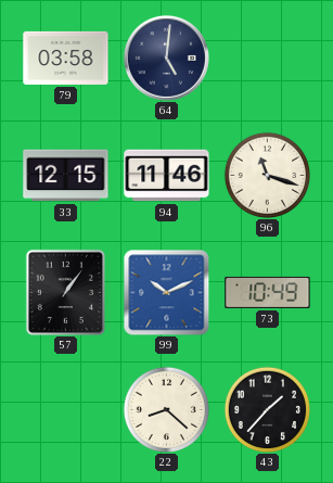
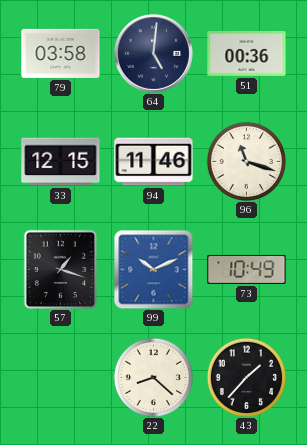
51: none -> 00:36 (247, 54)
57: 1:06 -> 1:18 (60, 269)
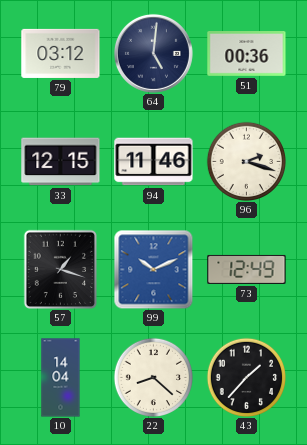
79: 03:58 -> 03:12 (61, 53)
96: 11:18 -> 2:18 (246, 161)
73: 10:49 -> 12:49 (247, 269)
10: none -> 14:04 (61, 378)
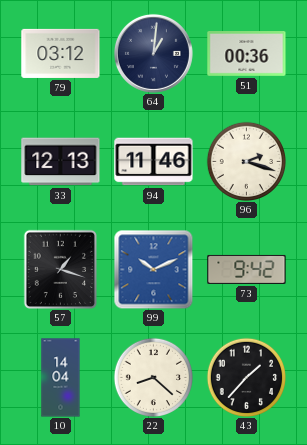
64: 5:01 -> 1:01 (153, 53)
33: 12:15 -> 12:13 (61, 162)
73: 12:49 -> 9:42 (247, 269)
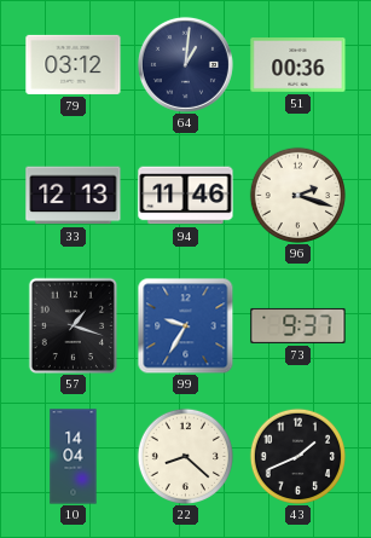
99: 10:11 -> 9:35 (185, 325)
73: 9:42 -> 9:37 (298, 325)
43: 1:37 -> 1:41 (297, 456)
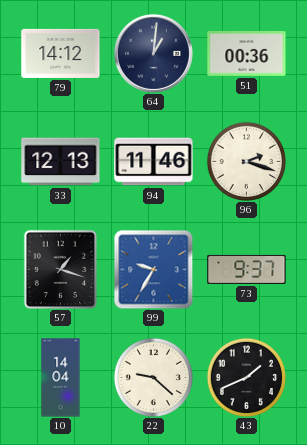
79: 03:12 -> 14:12 (61, 53)
22: 8:22 -> 9:22 (153, 377)
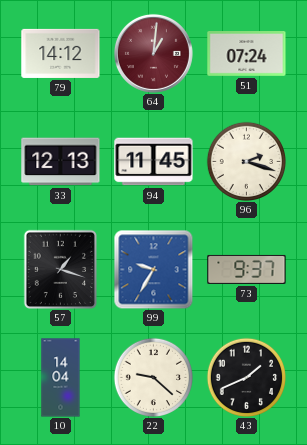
64 dial: navy -> burgundy (153, 53)
51: 00:36 -> 07:24 (247, 54)
94: 11:46 -> 11:45 (154, 162)
